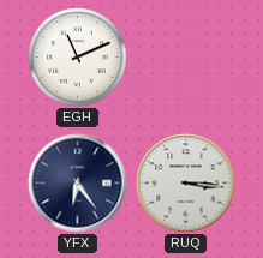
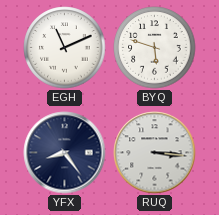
BYQ: none -> 5:48 (155, 48)
YFX: 6:24 -> 8:24 (65, 153)
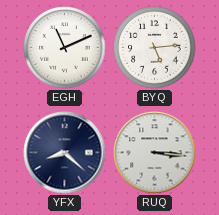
BYQ: 5:48 -> 5:14 (155, 48)
YFX: 8:24 -> 8:22 (65, 153)
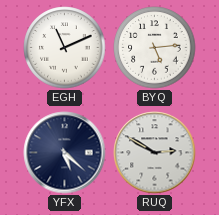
YFX: 8:22 -> 5:22 (65, 153)
RUQ: 3:16 -> 2:50 (155, 153)
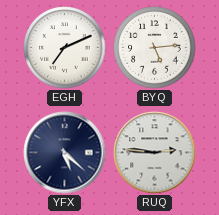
EGH: 11:11 -> 7:11 (65, 48)
RUQ: 2:50 -> 2:46 (155, 153)
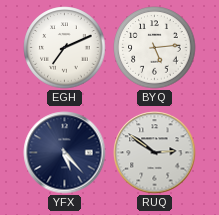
YFX: 5:22 -> 5:23 (65, 153)
RUQ: 2:46 -> 2:51 (155, 153)
